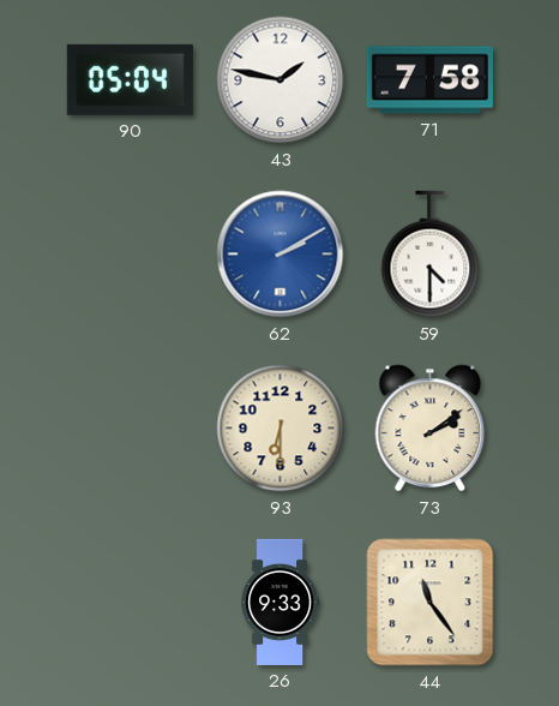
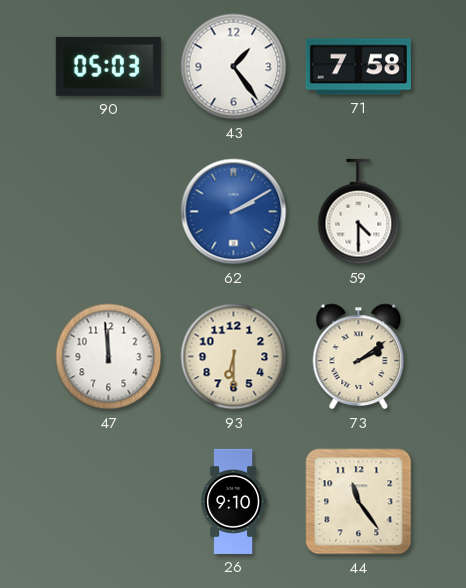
90: 05:04 -> 05:03 (108, 66)
43: 1:47 -> 1:24 (234, 67)
47: none -> 11:59 (109, 357)
26: 9:33 -> 9:10 (234, 501)
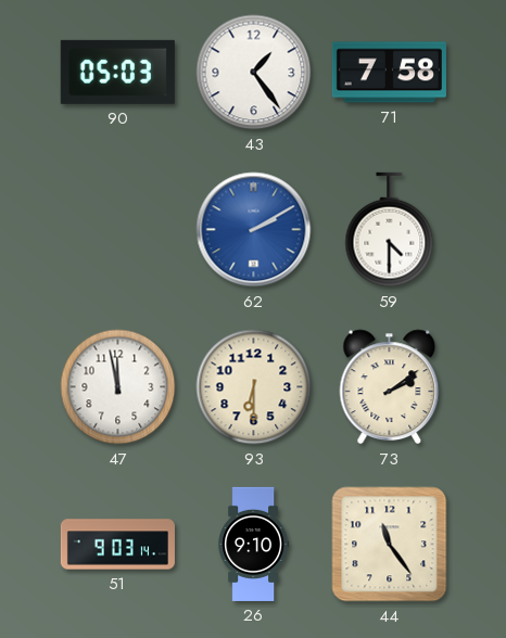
47: 11:59 -> 11:58 (118, 387)
51: none -> 9:03 (117, 545)
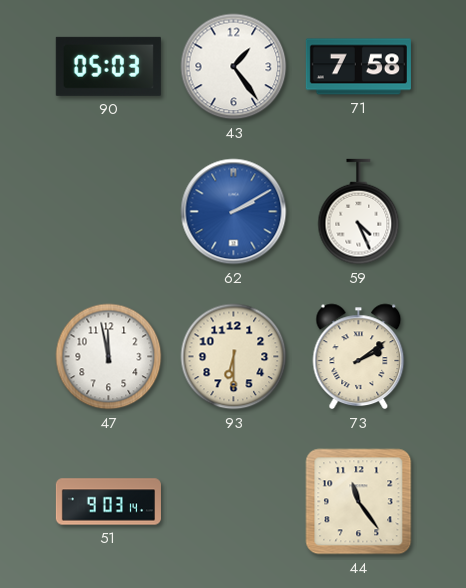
59: 4:30 -> 4:26 (359, 212)
26: 9:10 -> none (254, 544)
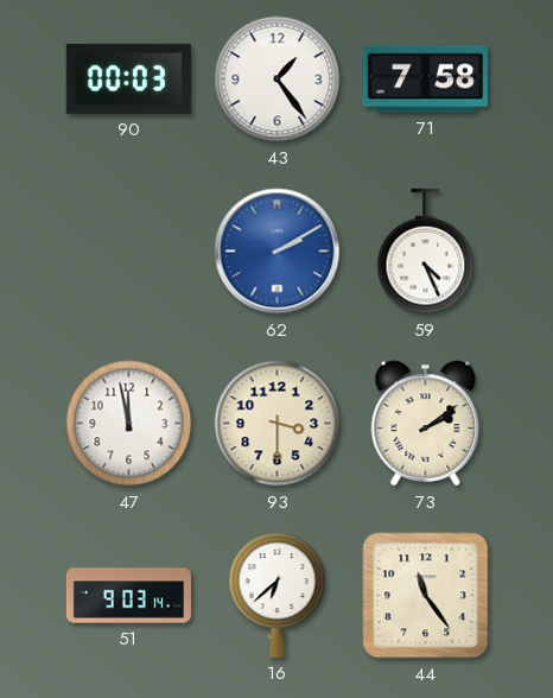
90: 05:03 -> 00:03 (128, 78)
93: 6:30 -> 3:30 (278, 424)
16: none -> 6:38 (278, 595)
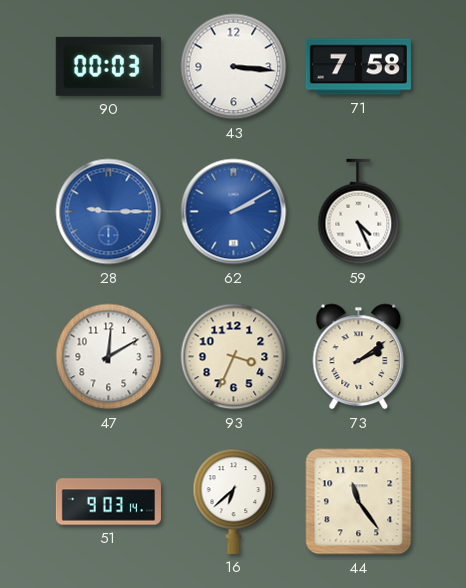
43: 1:24 -> 3:16 (234, 67)
28: none -> 9:15 (109, 212)
47: 11:58 -> 12:10 (109, 357)
93: 3:30 -> 3:34 (234, 357)
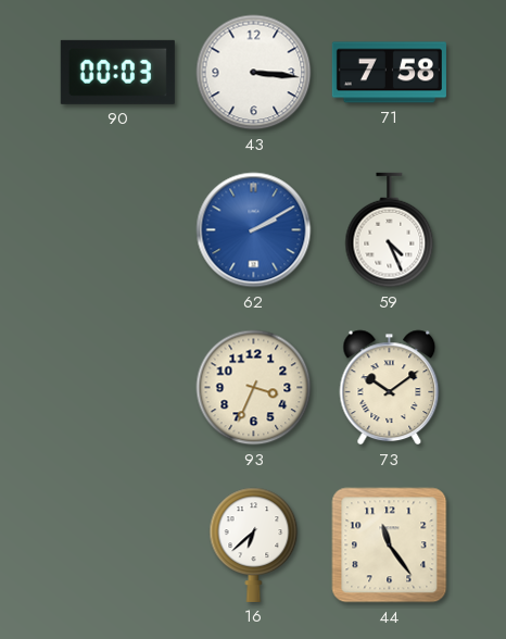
28: 9:15 -> none (109, 212)
47: 12:10 -> none (109, 357)
73: 2:09 -> 10:09 (390, 388)
51: 9:03 -> none (108, 502)
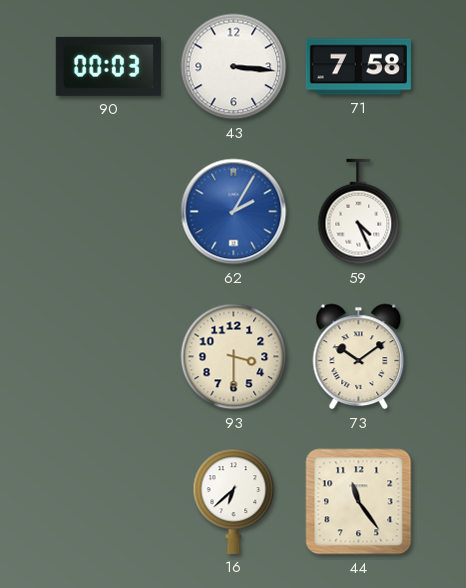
62: 2:10 -> 2:05 (234, 212)
93: 3:34 -> 3:30 (234, 357)
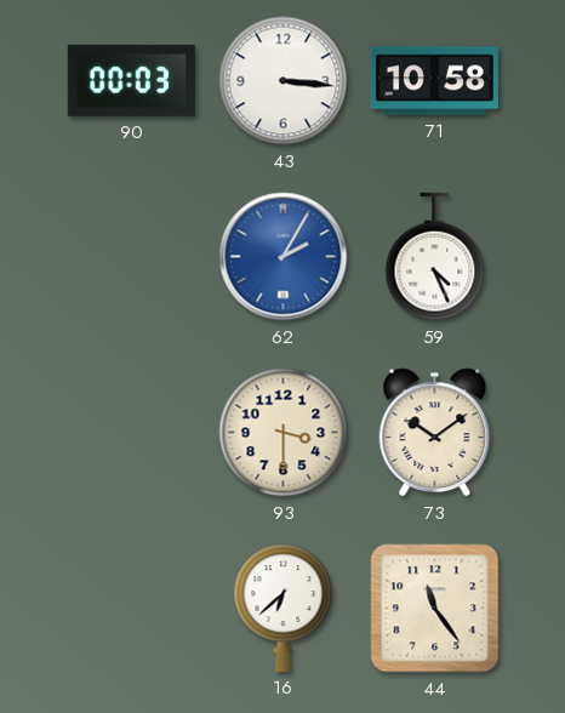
71: 7:58 -> 10:58 (434, 81)
